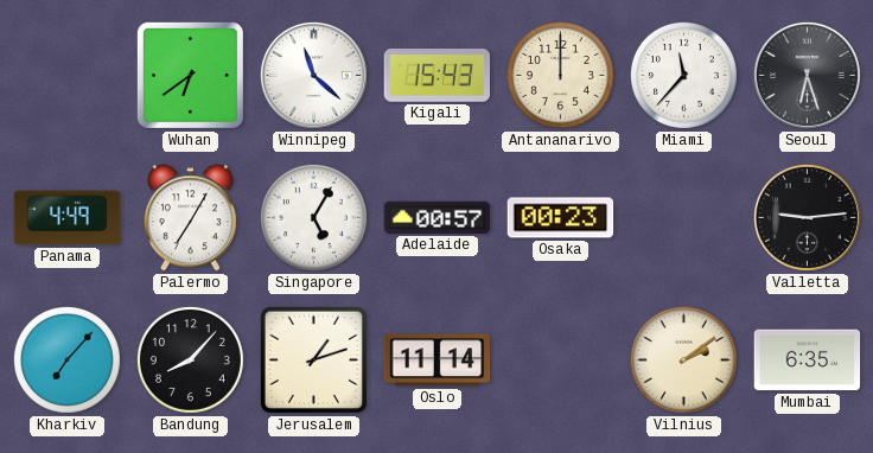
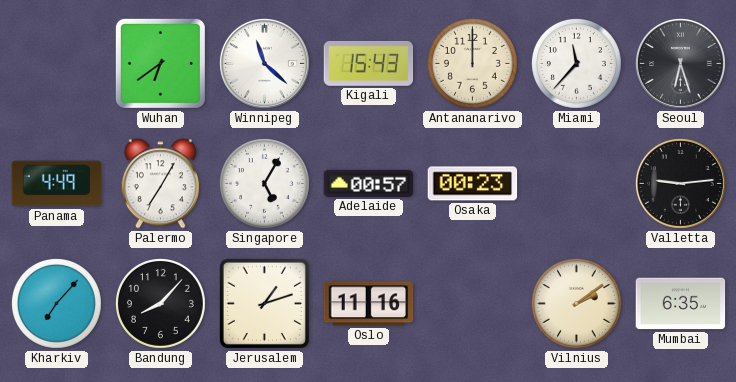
Oslo: 11:14 -> 11:16 (369, 304)
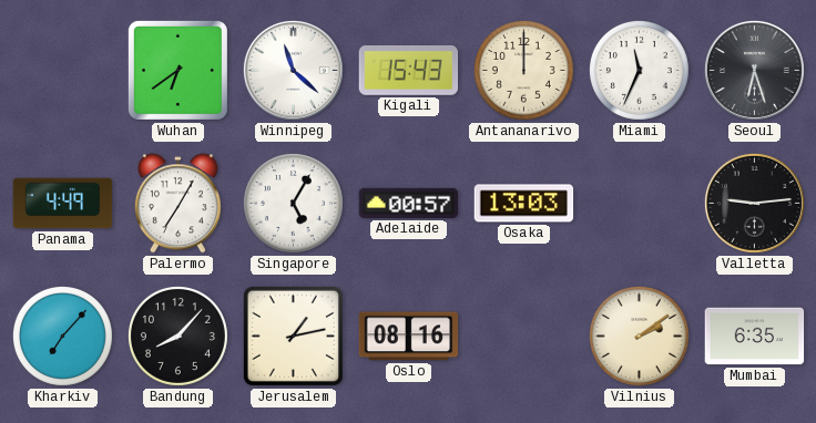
Miami: 11:37 -> 11:34 (639, 70)
Osaka: 00:23 -> 13:03 (524, 204)
Jerusalem: 1:12 -> 1:13 (293, 336)
Oslo: 11:16 -> 08:16 (409, 337)
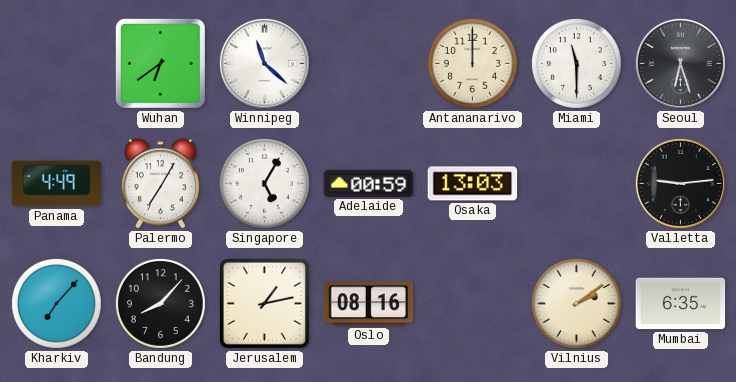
Kigali: 15:43 -> none (409, 70)
Miami: 11:34 -> 11:30 (576, 63)
Adelaide: 00:57 -> 00:59 (369, 183)
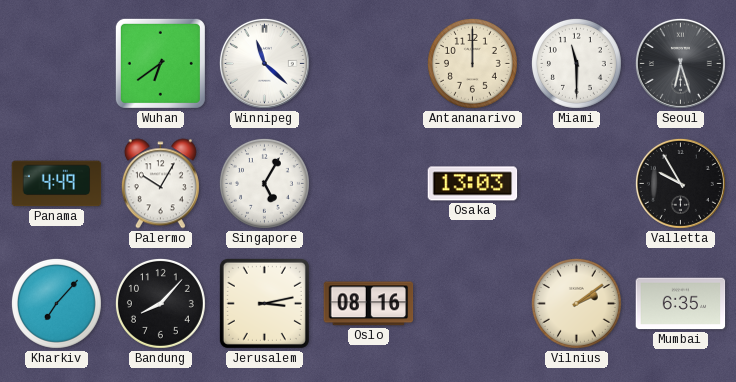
Palermo: 7:05 -> 10:05 (160, 184)
Adelaide: 00:59 -> none (369, 183)
Valletta: 9:14 -> 9:55 (680, 183)
Jerusalem: 1:13 -> 3:13 (264, 303)
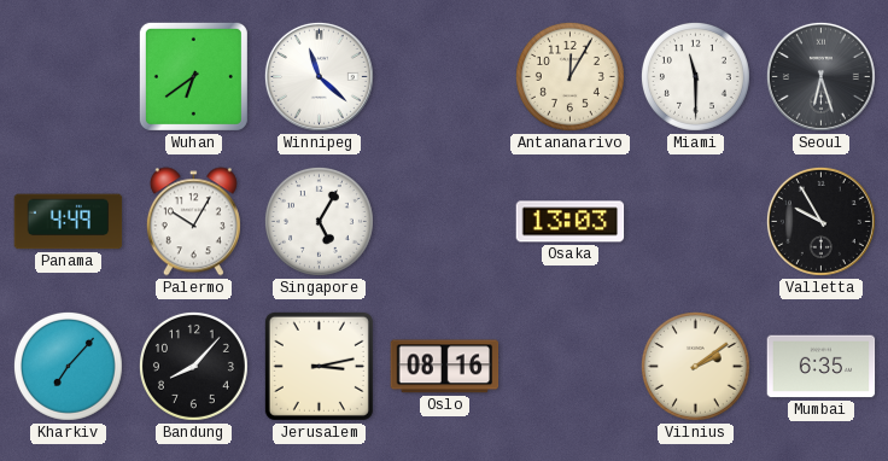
Antananarivo: 12:00 -> 12:05 (569, 76)
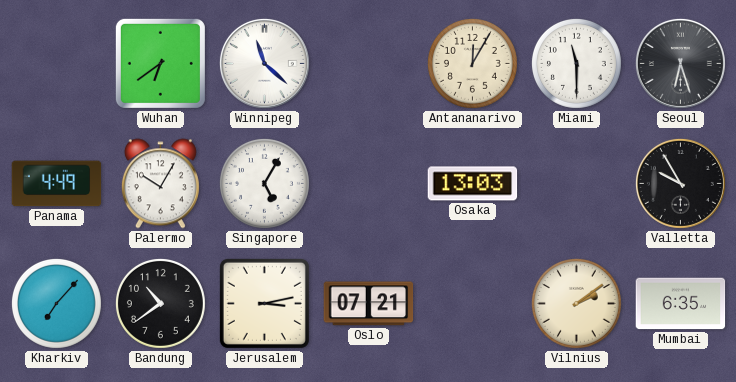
Bandung: 8:07 -> 10:39 (160, 303)
Oslo: 08:16 -> 07:21 (369, 304)
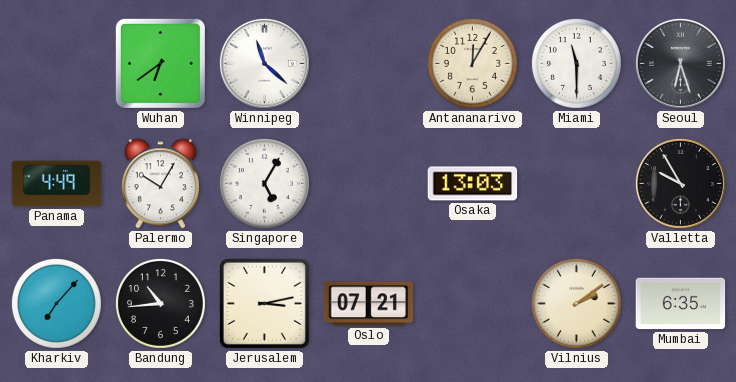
Bandung: 10:39 -> 10:44 (160, 303)
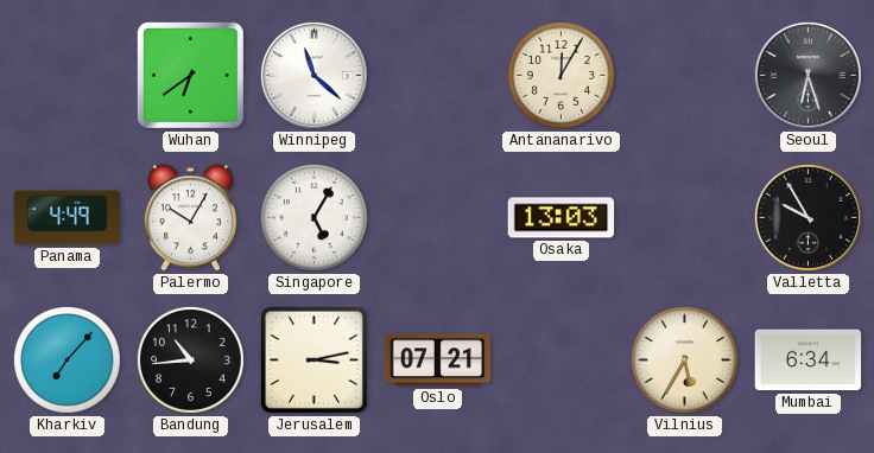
Miami: 11:30 -> none (576, 63)
Vilnius: 2:09 -> 5:35 (684, 359)
Mumbai: 6:35 -> 6:34 (809, 361)
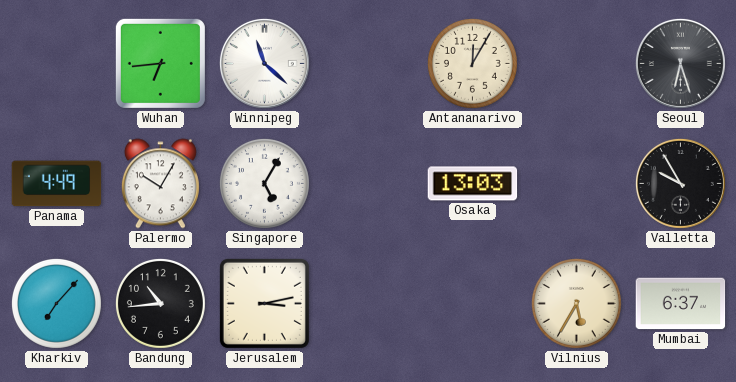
Wuhan: 6:39 -> 6:44 (160, 63)
Oslo: 07:21 -> none (438, 361)
Mumbai: 6:34 -> 6:37 (681, 304)
